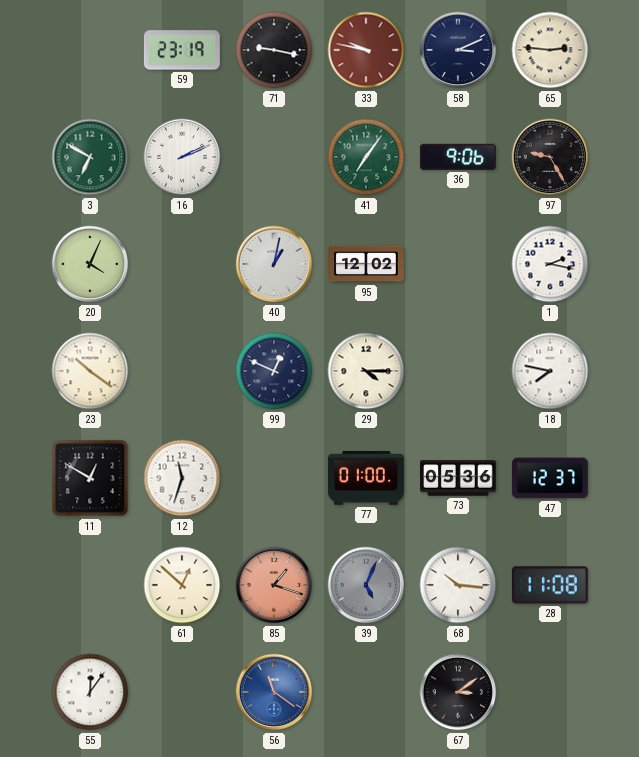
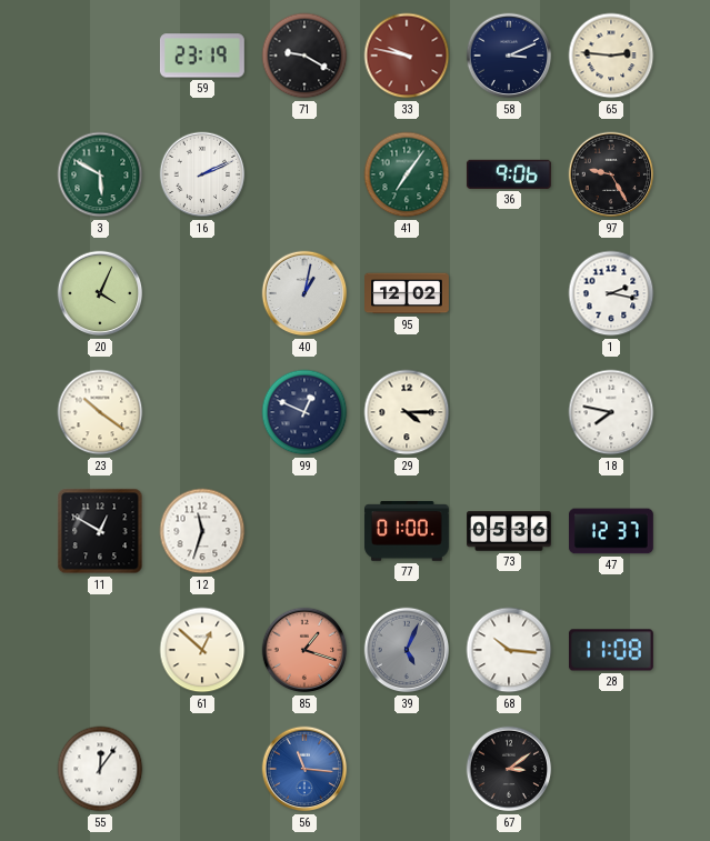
71: 9:17 -> 9:20 (304, 56)
3: 6:50 -> 5:50 (100, 174)
56: 11:21 -> 11:16 (304, 769)
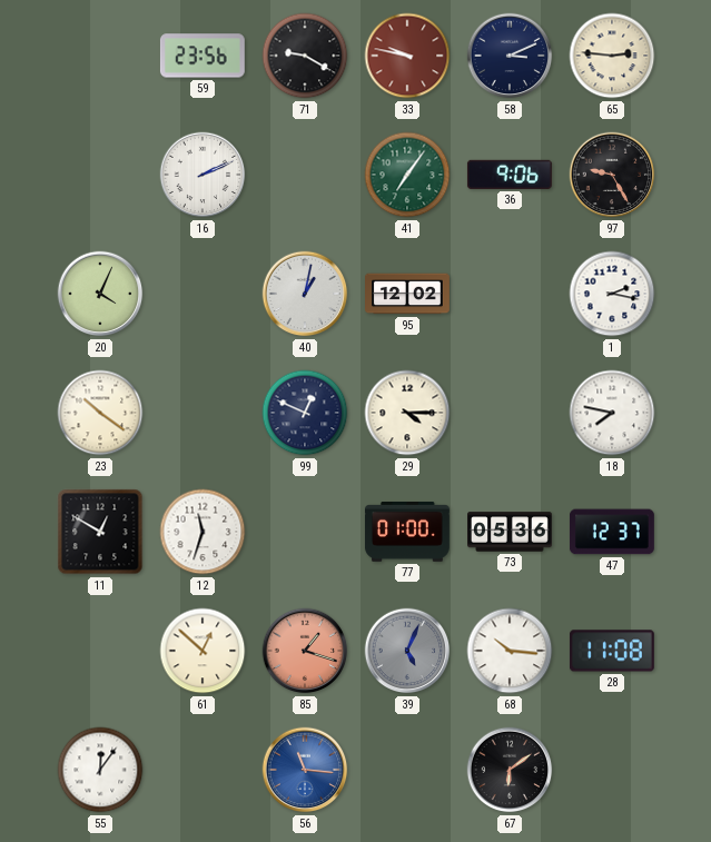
59: 23:19 -> 23:56 (203, 56)
3: 5:50 -> none (100, 174)
67: 3:09 -> 6:09 (510, 770)
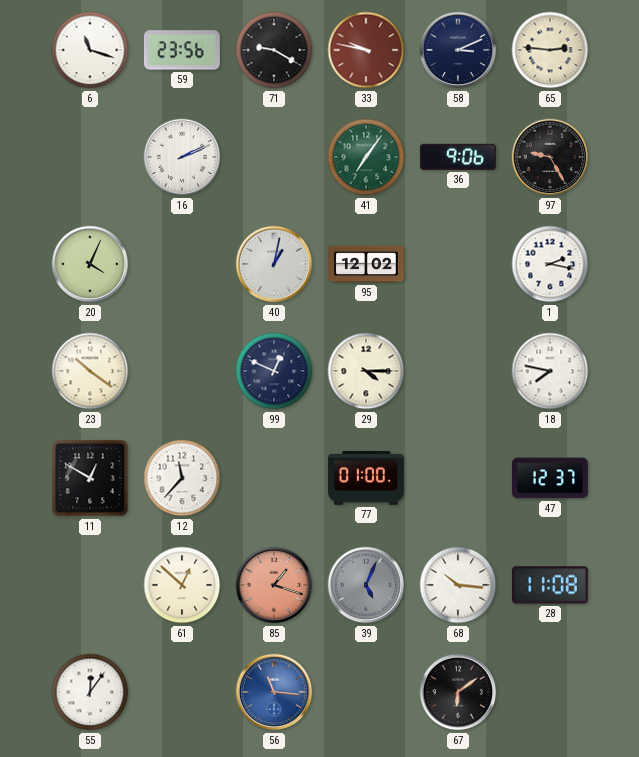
6: none -> 11:18 (90, 50)
12: 11:33 -> 11:37 (182, 478)
73: 05:36 -> none (511, 532)
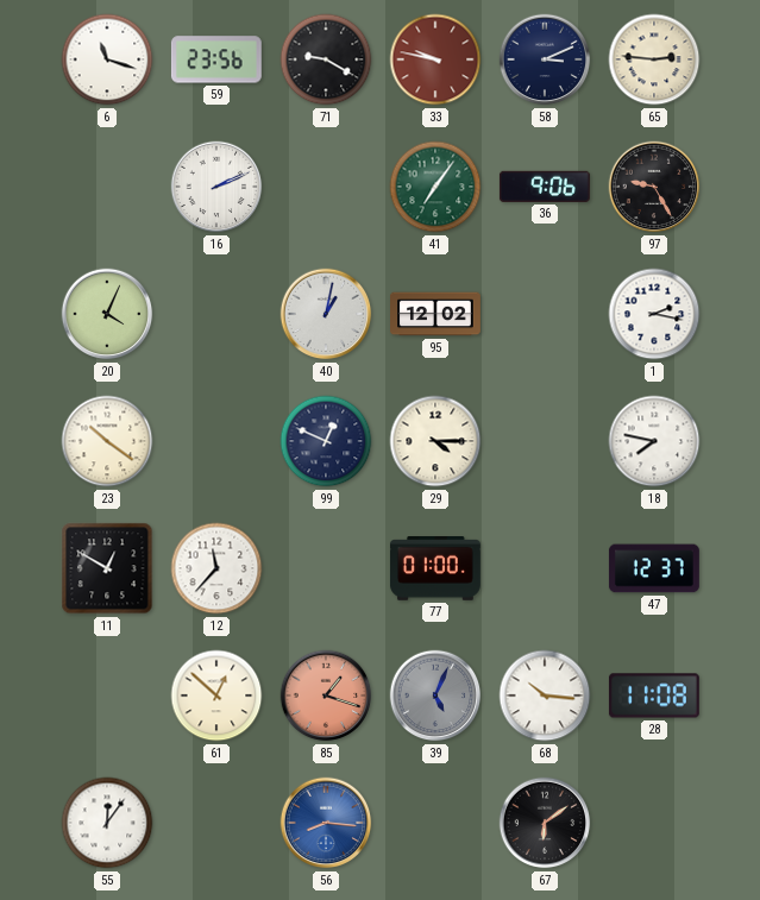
56: 11:16 -> 8:16 (326, 823)
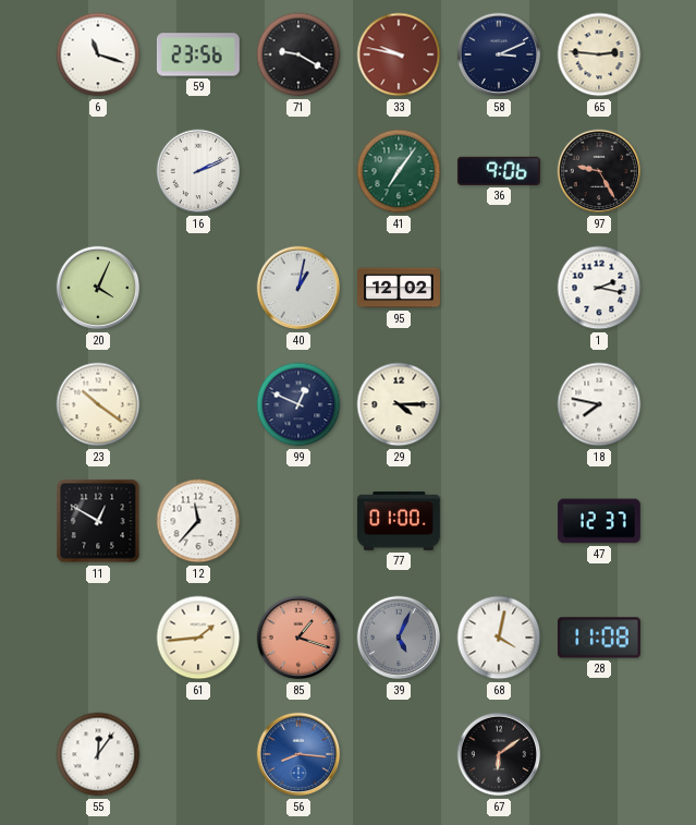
61: 12:52 -> 1:44 (198, 638)
68: 10:16 -> 4:02 (499, 638)
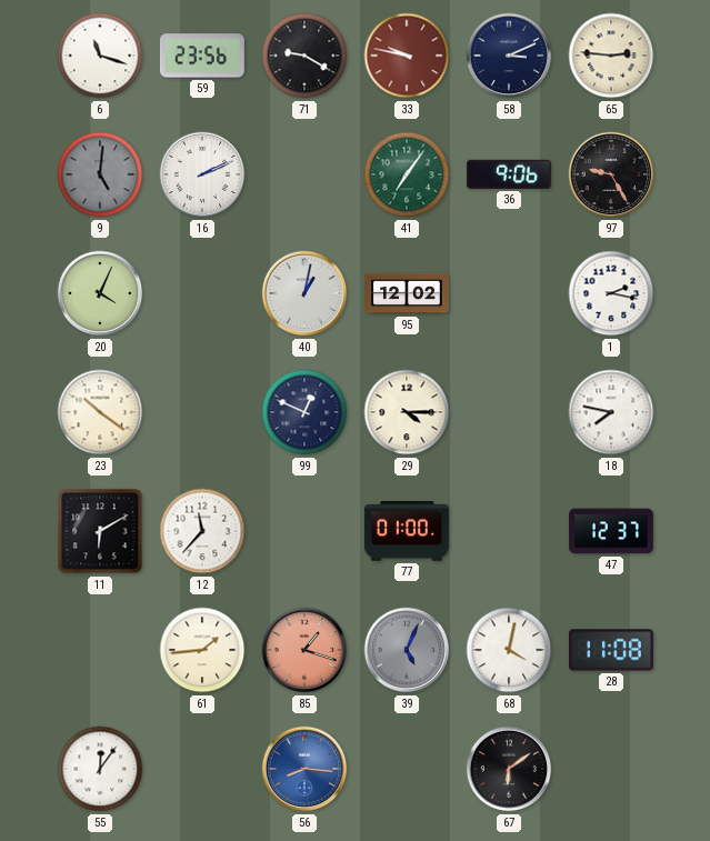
9: none -> 5:01 (100, 174)
11: 12:50 -> 6:10 (100, 531)
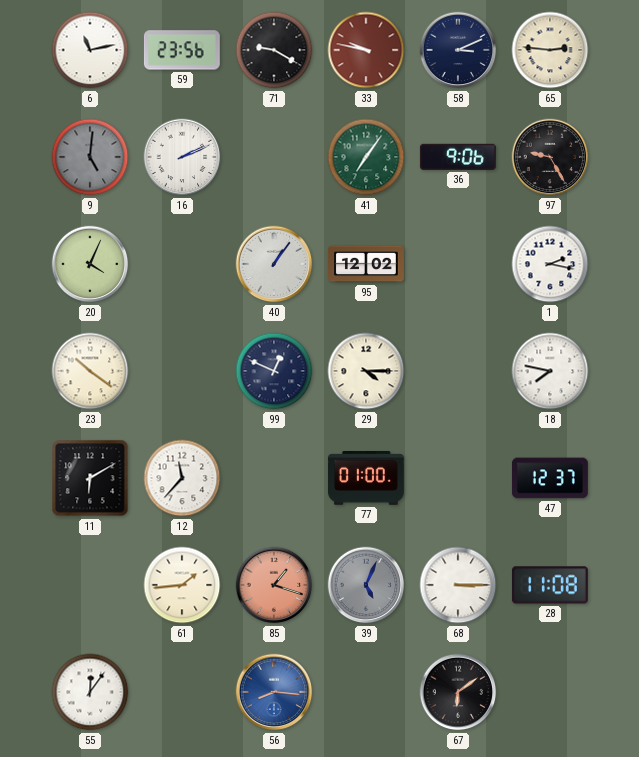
6: 11:18 -> 11:13 (90, 50)
40: 1:02 -> 1:06 (274, 264)
68: 4:02 -> 3:15 (458, 585)
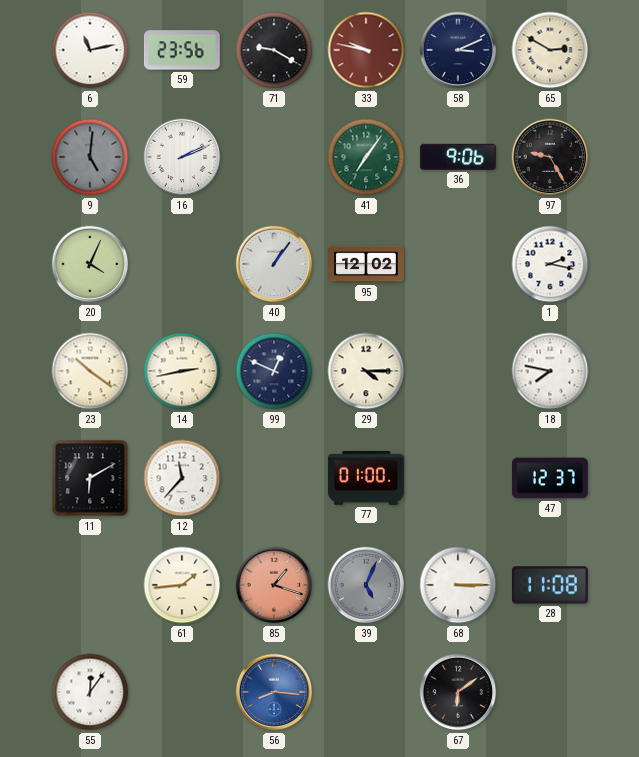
65: 2:46 -> 2:50 (550, 50)
14: none -> 2:43 (182, 371)
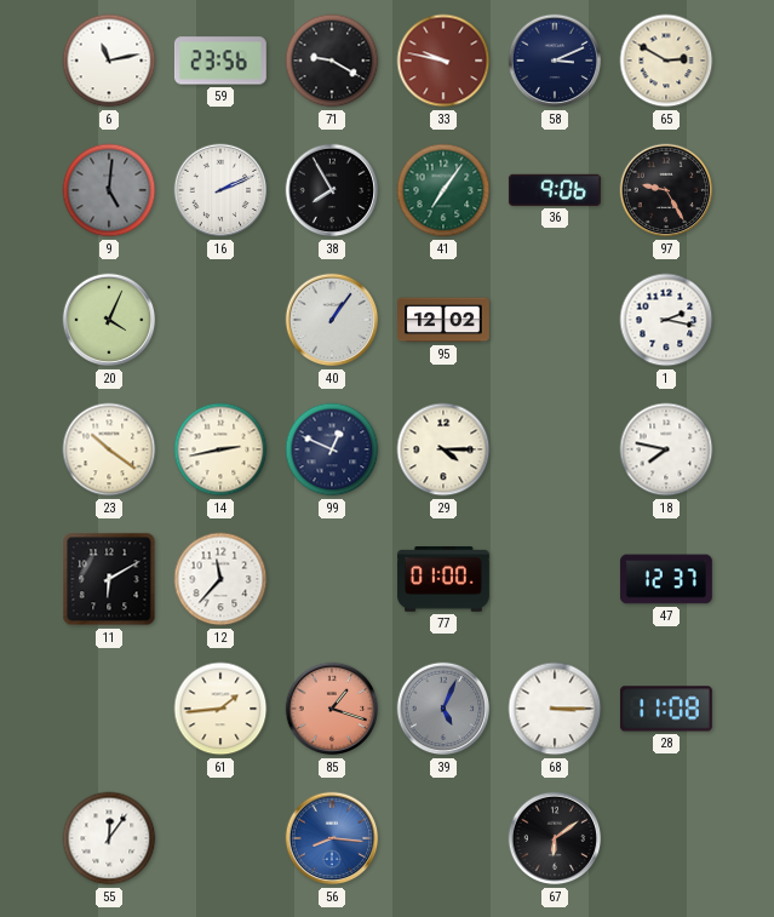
38: none -> 7:55 (332, 190)
